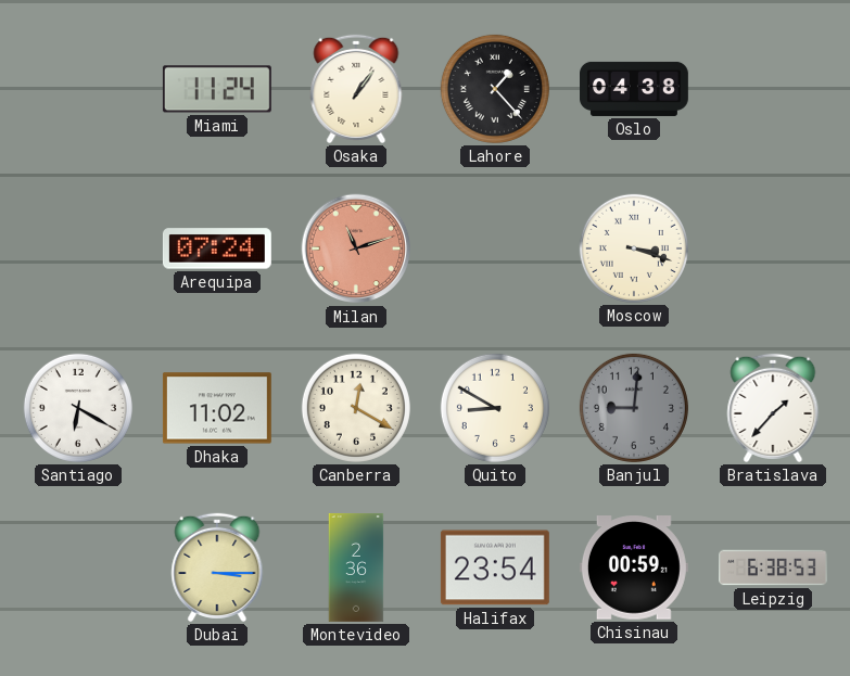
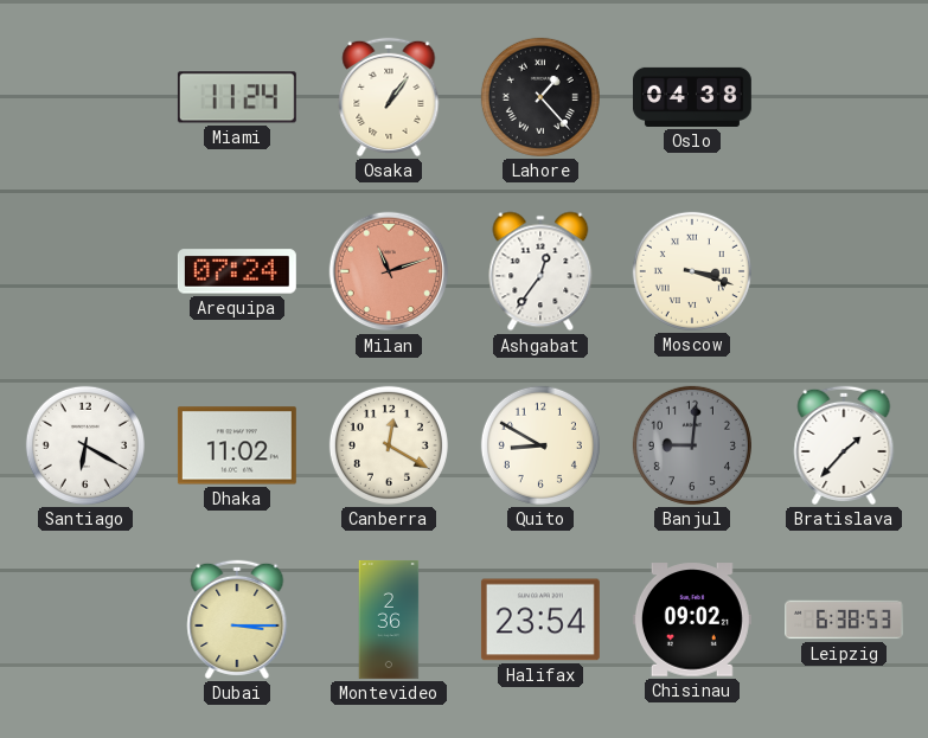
Ashgabat: none -> 12:36 (540, 271)
Chisinau: 00:59 -> 09:02 (692, 620)
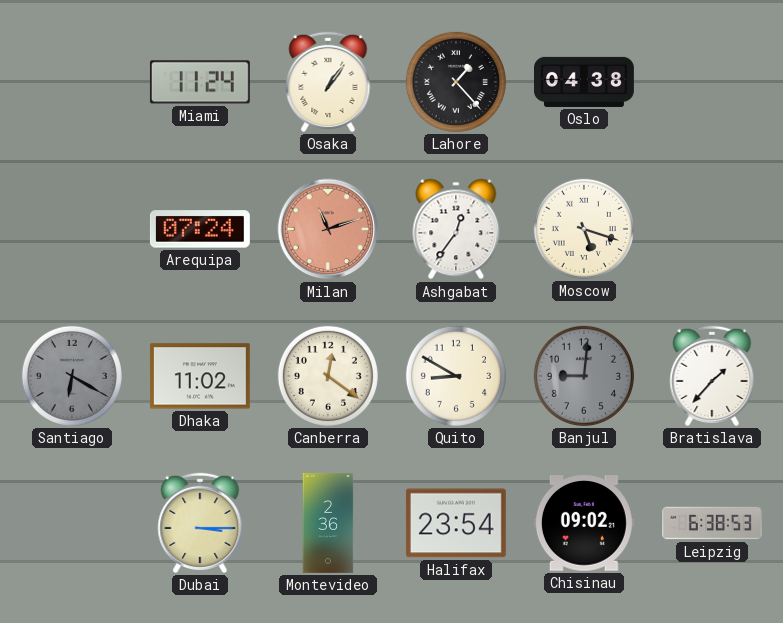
Moscow: 3:18 -> 5:18 (584, 229)
Santiago dial: white -> grey (72, 376)
Canberra: 12:20 -> 12:21 (328, 376)
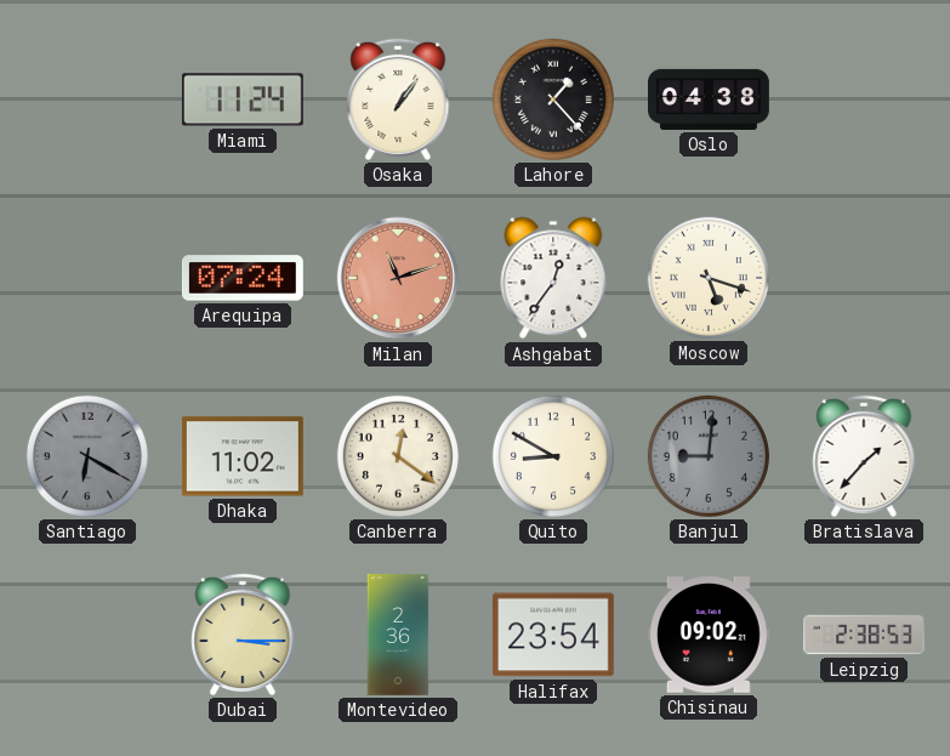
Leipzig: 6:38 -> 2:38 (865, 635)
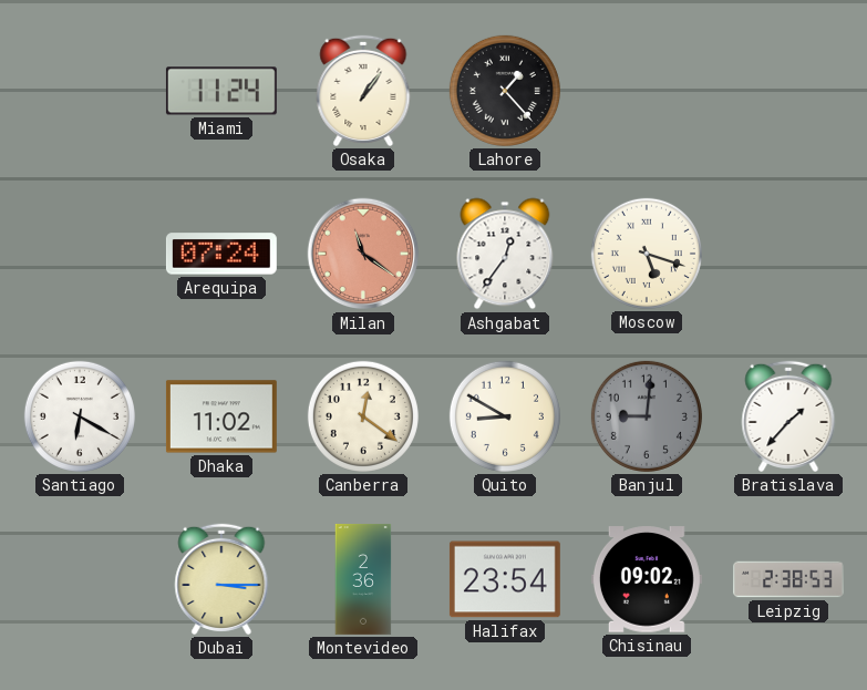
Oslo: 04:38 -> none (710, 100)
Milan: 11:12 -> 11:21 (363, 254)
Santiago dial: grey -> white (80, 416)
